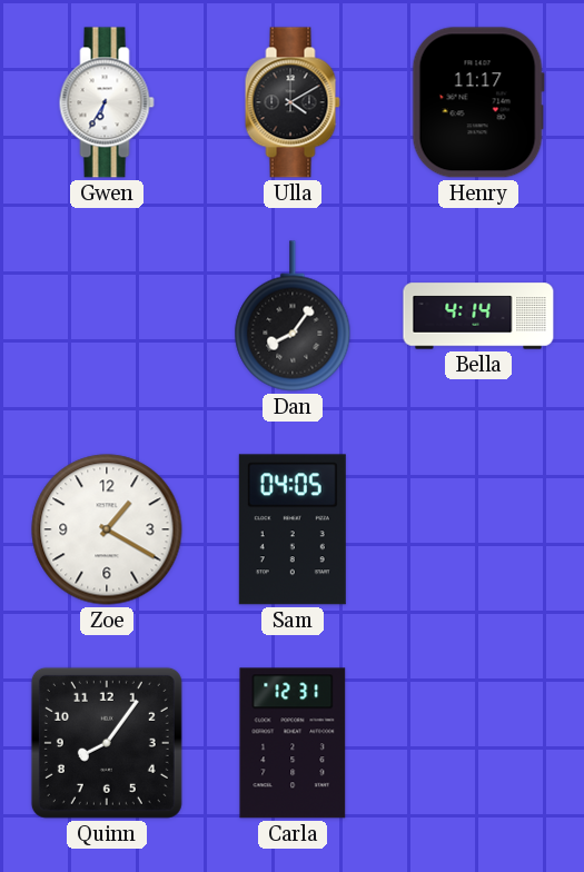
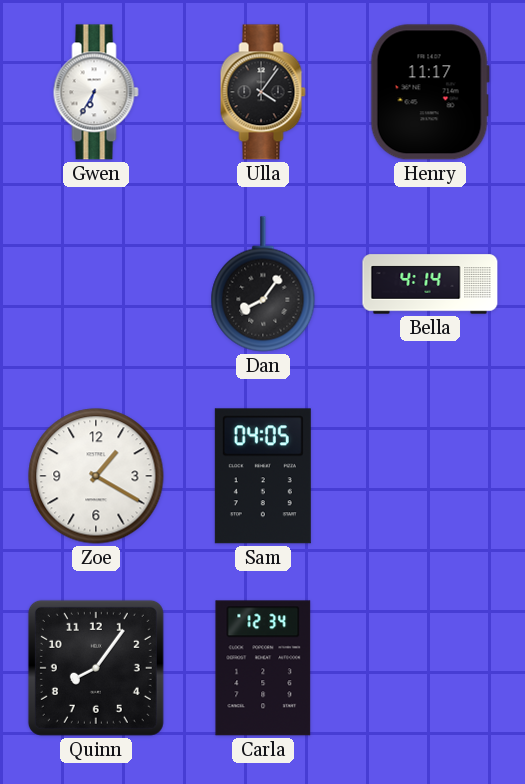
Ulla: 4:10 -> 4:06 (263, 92)
Carla: 12:31 -> 12:34 (263, 668)
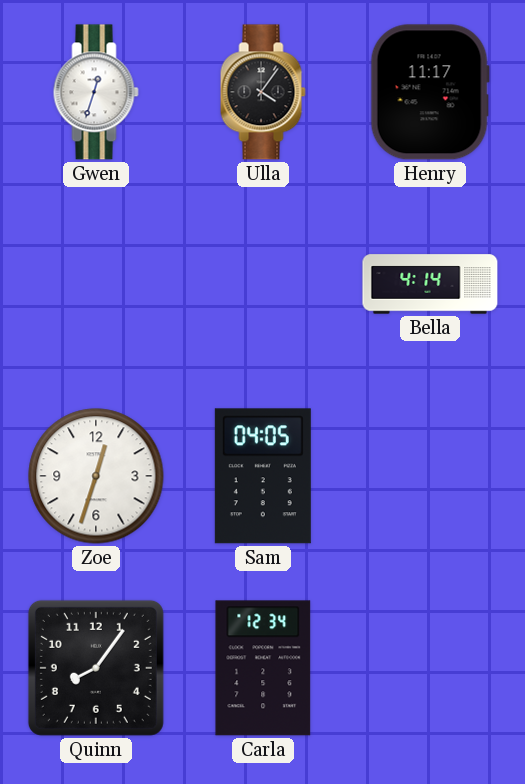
Gwen: 6:35 -> 12:33 (96, 92)
Dan: 8:06 -> none (263, 284)
Zoe: 1:20 -> 12:33 (96, 476)
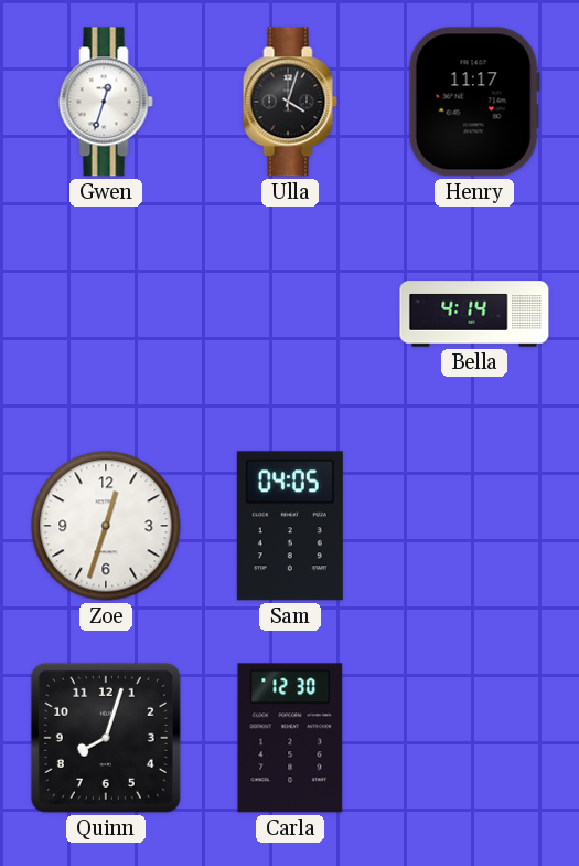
Ulla: 4:06 -> 4:03 (290, 102)
Quinn: 8:06 -> 8:03 (106, 738)
Carla: 12:34 -> 12:30 (290, 738)
